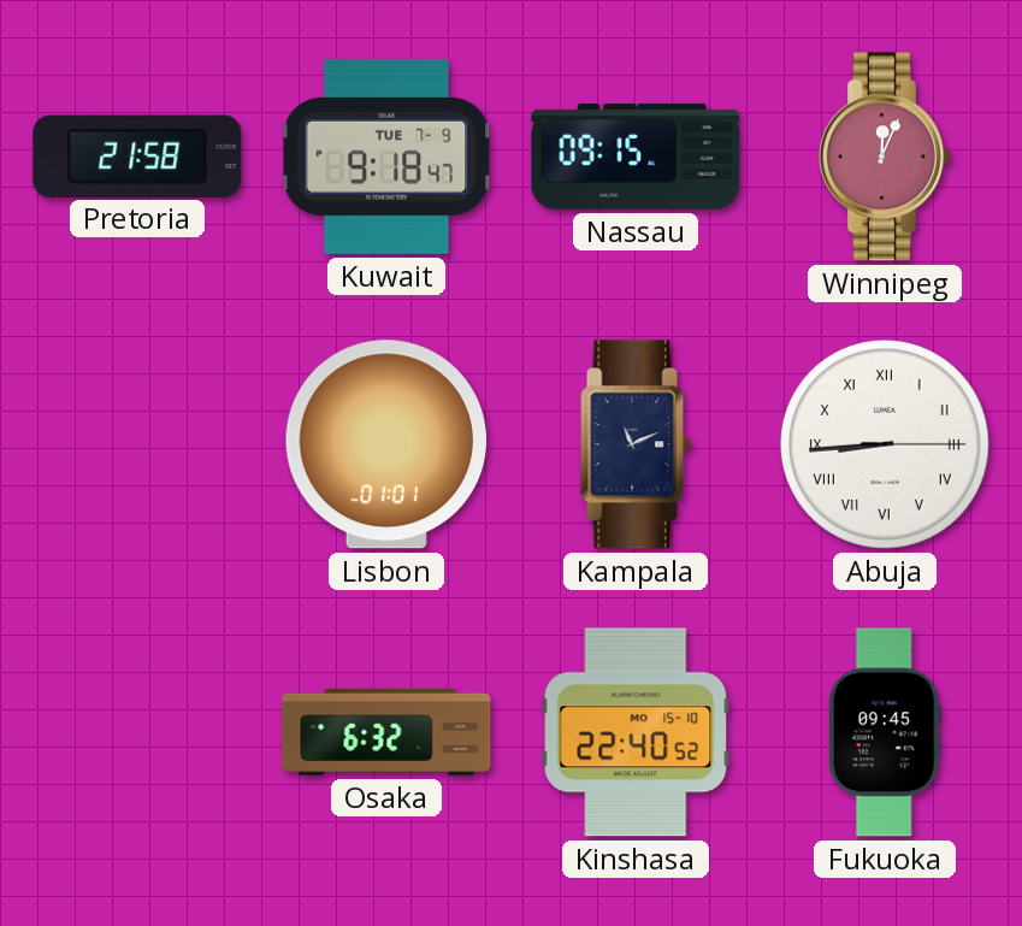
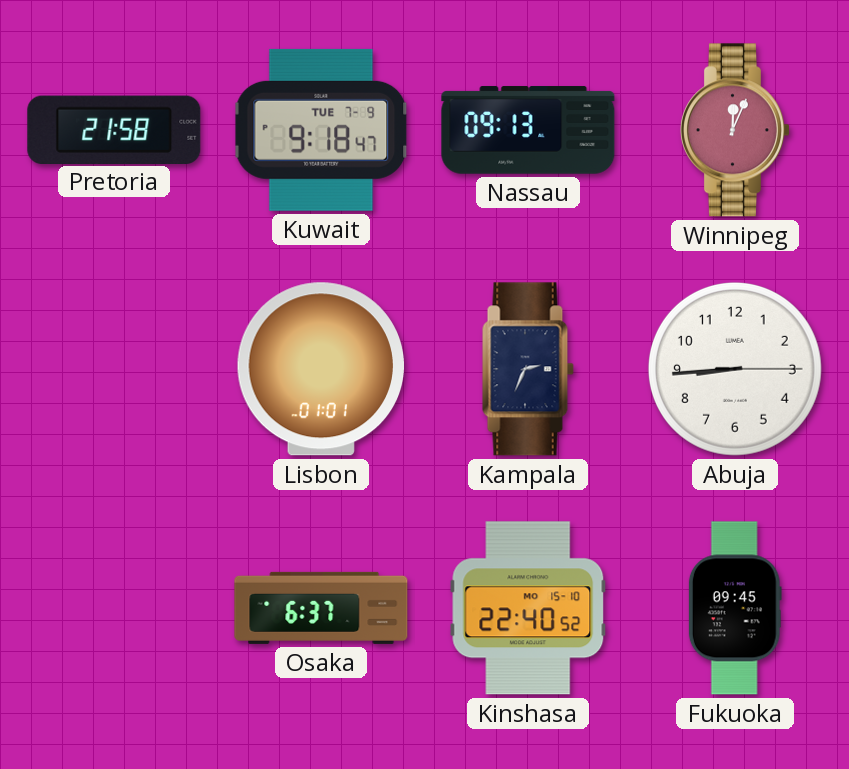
Nassau: 09:15 -> 09:13 (528, 130)
Kampala: 11:11 -> 2:34 (528, 369)
Abuja numerals: Roman -> Arabic (735, 369)
Osaka: 6:32 -> 6:37 (321, 608)
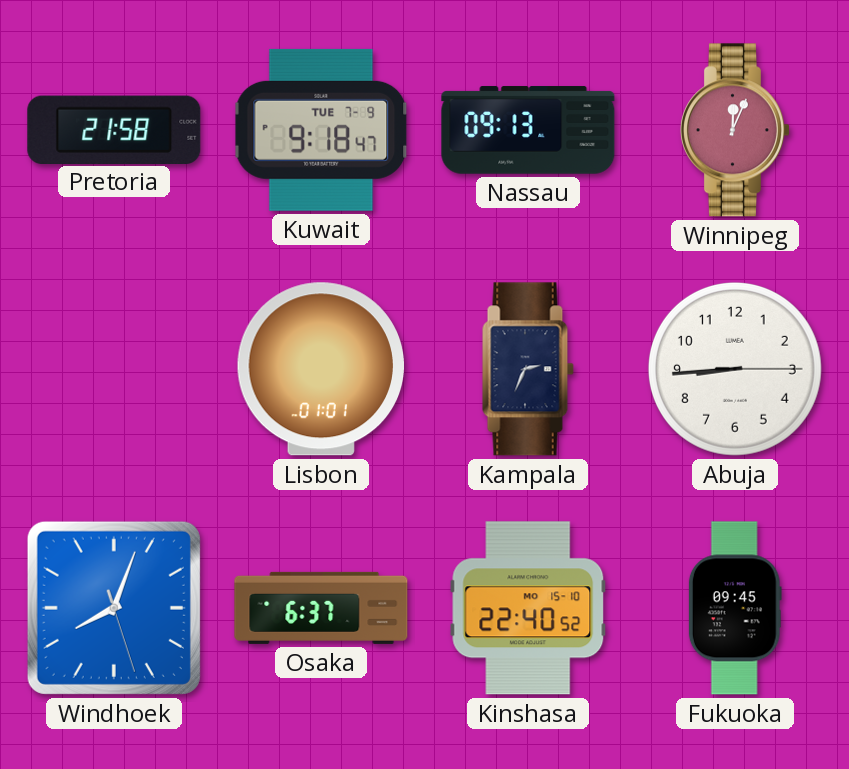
Windhoek: none -> 8:03 (114, 608)
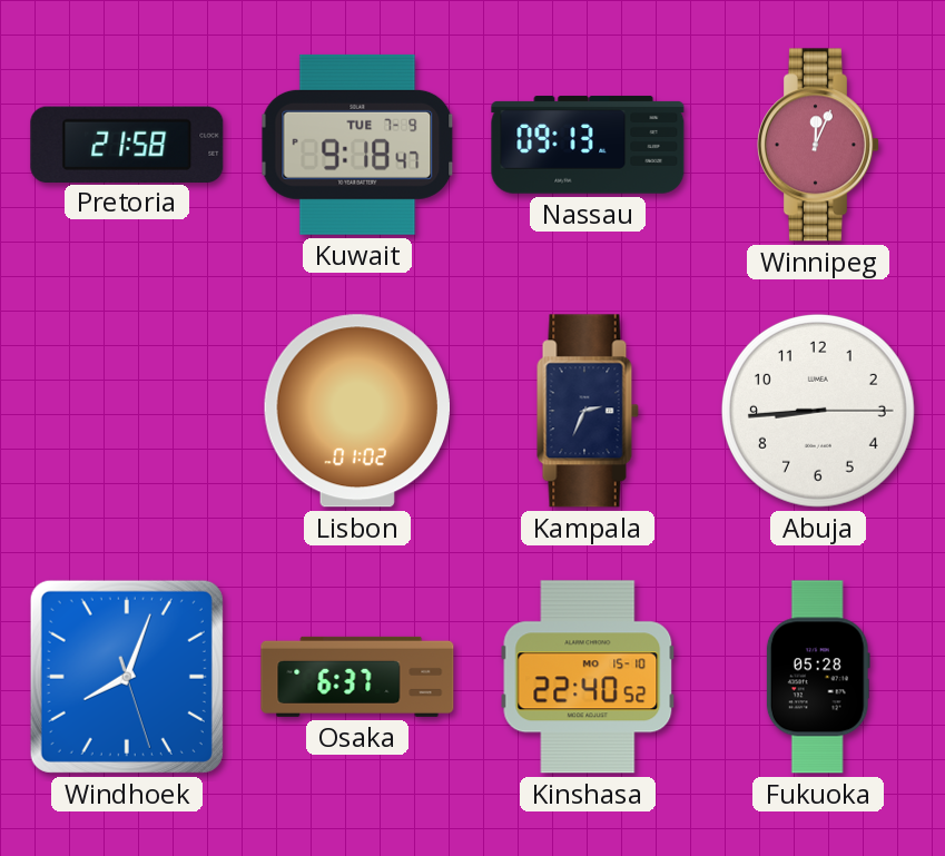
Lisbon: 01:01 -> 01:02 (356, 411)
Fukuoka: 09:45 -> 05:28 (818, 677)
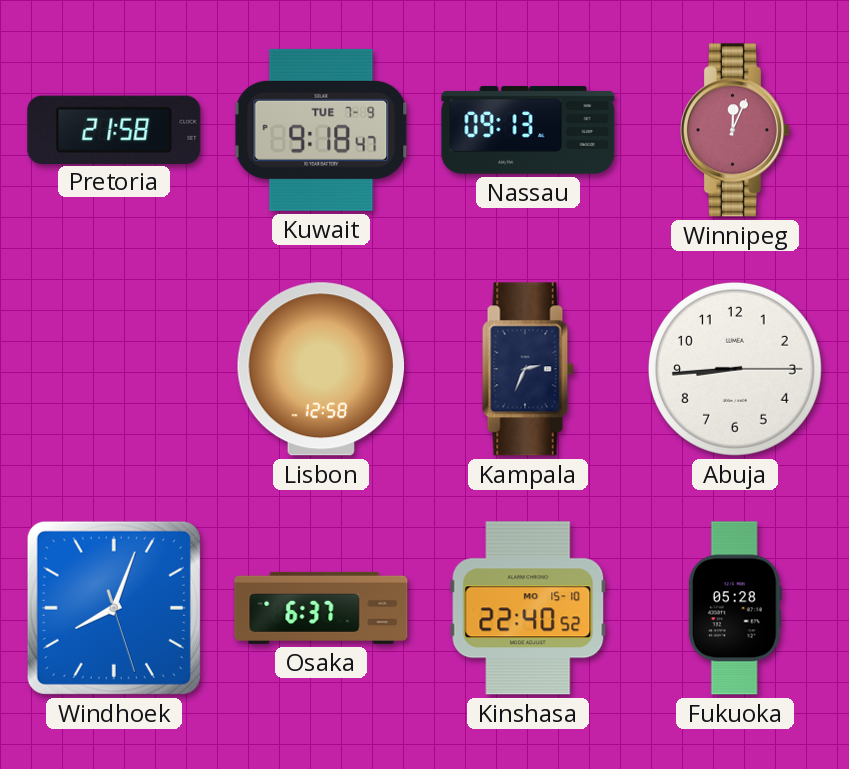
Lisbon: 01:02 -> 12:58 (320, 369)
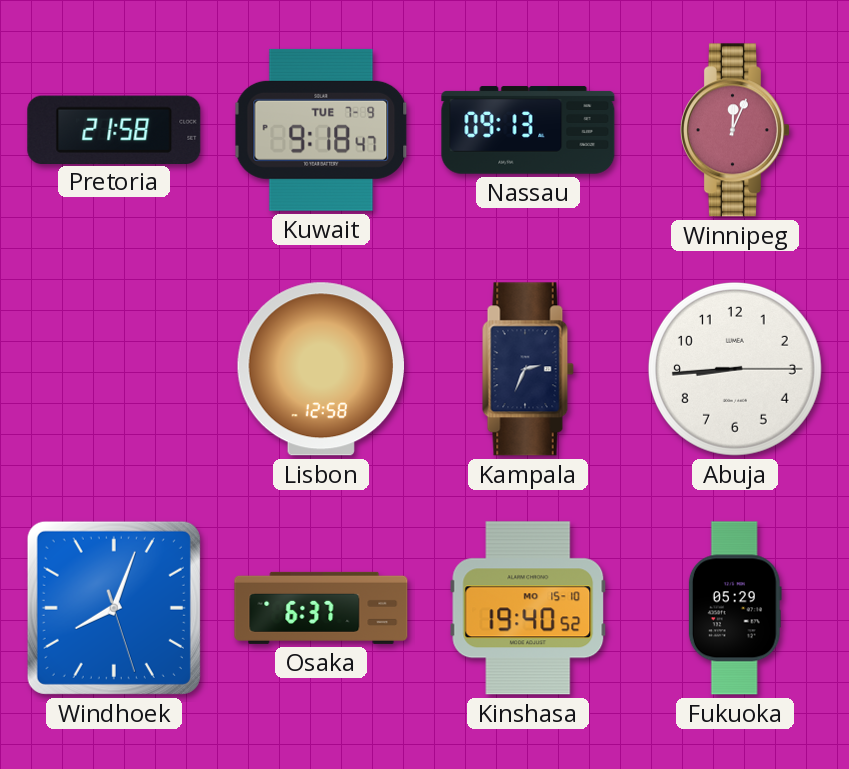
Kinshasa: 22:40 -> 19:40 (528, 608)
Fukuoka: 05:28 -> 05:29 (735, 608)
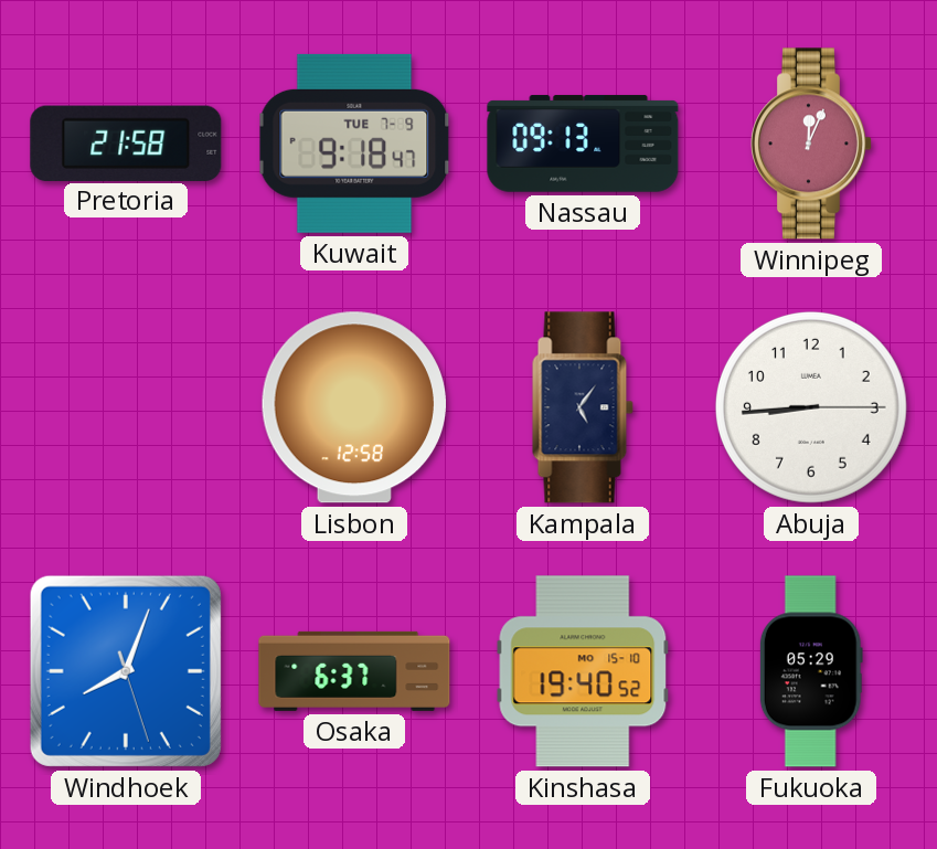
Kampala: 2:34 -> 5:06 (583, 407)
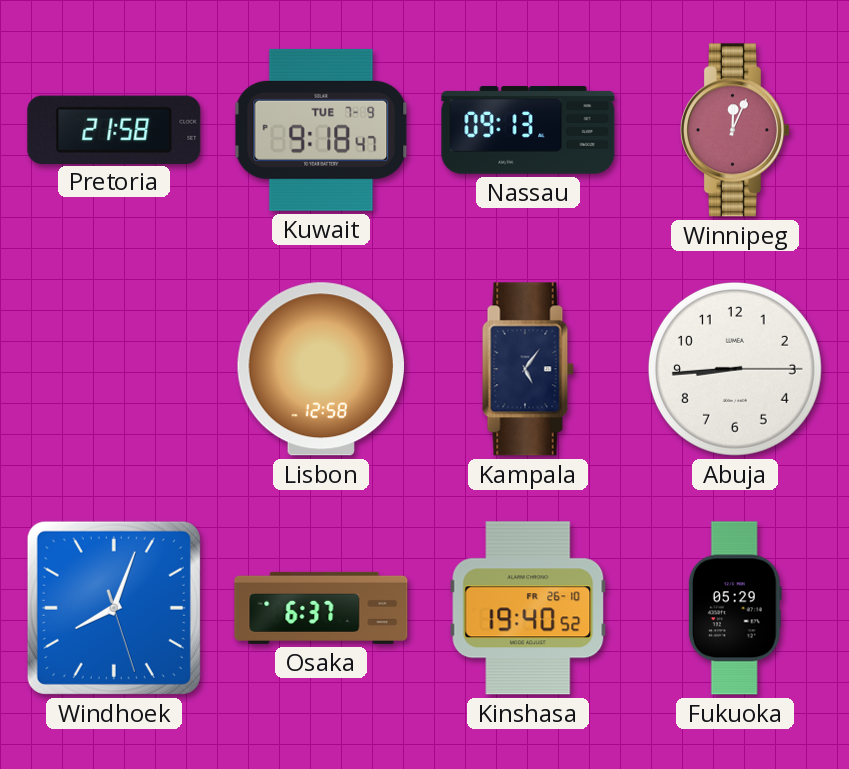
Kinshasa date: MO 15-10 -> FR 26-10 (528, 608)
